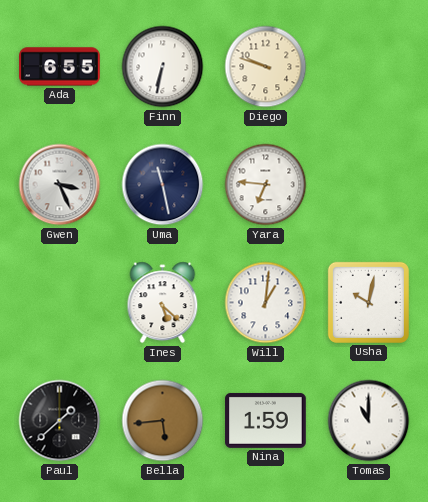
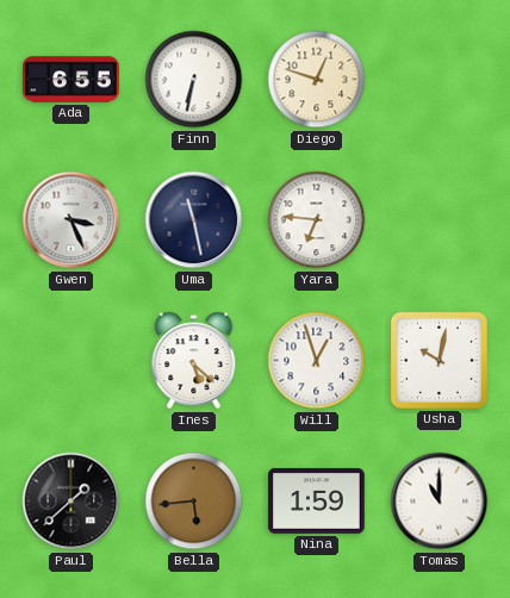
Diego: 9:48 -> 12:48 (317, 80)
Will: 1:01 -> 12:57 (317, 361)
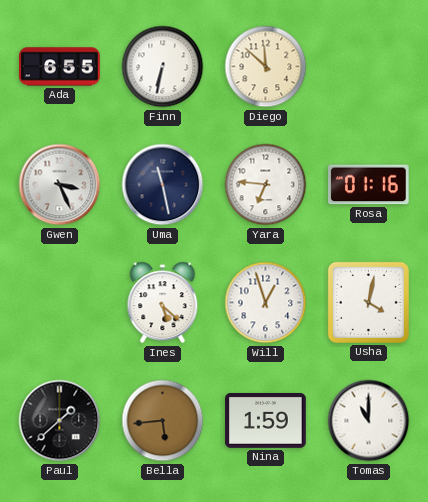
Diego: 12:48 -> 11:52 (266, 67)
Rosa: none -> 01:16 (369, 185)
Usha: 10:02 -> 4:02 (368, 302)
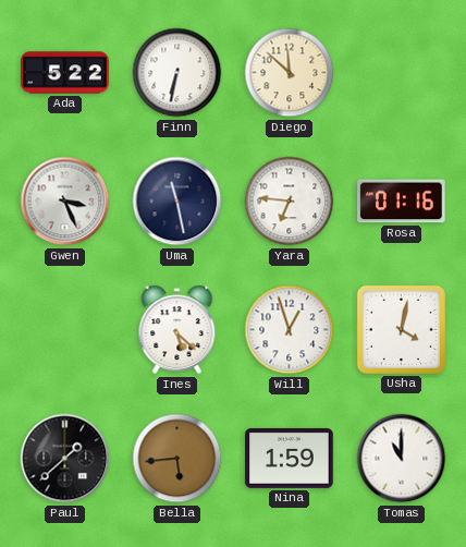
Ada: 6:55 -> 5:22 (65, 73)
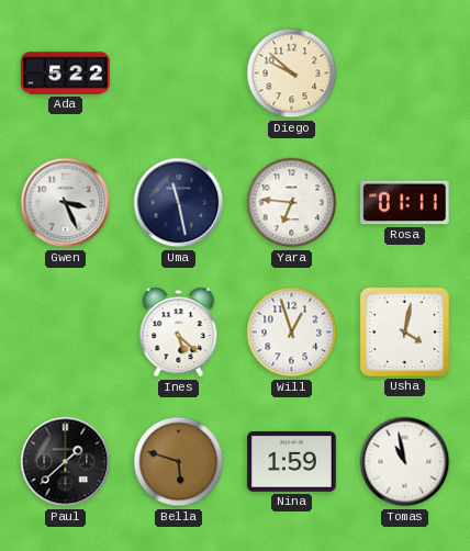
Finn: 6:32 -> none (177, 73)
Diego: 11:52 -> 9:52 (292, 74)
Rosa: 01:16 -> 01:11 (405, 203)
Bella: 5:44 -> 5:48 (179, 462)
Tomas: 11:00 -> 10:58 (405, 462)
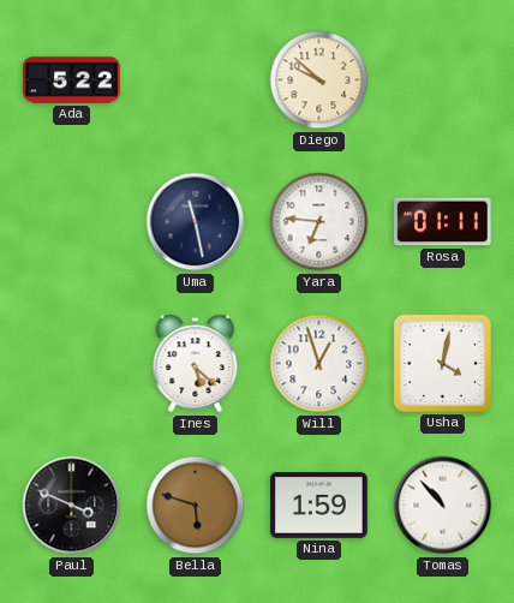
Gwen: 3:26 -> none (66, 203)
Paul: 1:38 -> 3:49 (72, 506)
Tomas: 10:58 -> 10:53 (443, 506)
